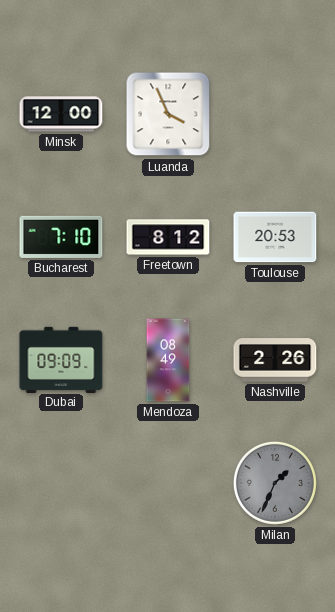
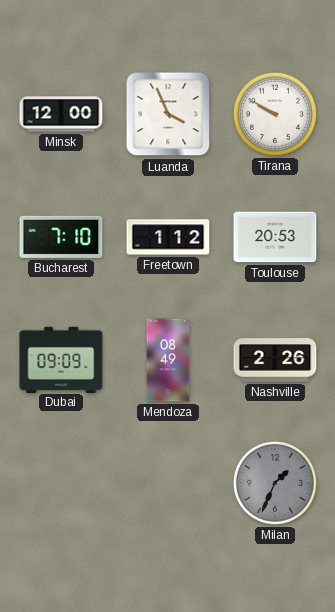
Tirana: none -> 9:50 (275, 114)
Freetown: 8:12 -> 1:12 (168, 237)
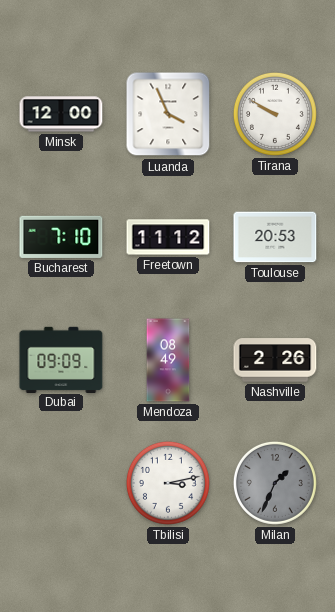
Freetown: 1:12 -> 11:12 (168, 237)
Tbilisi: none -> 3:13 (168, 483)
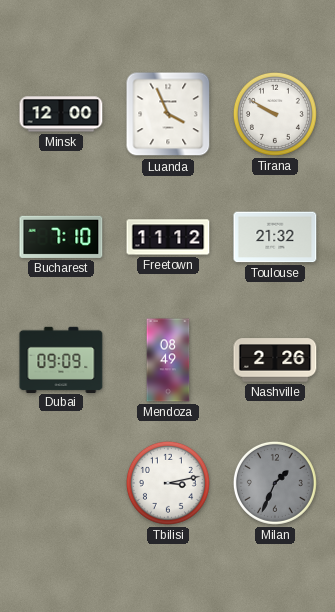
Toulouse: 20:53 -> 21:32 (275, 237)
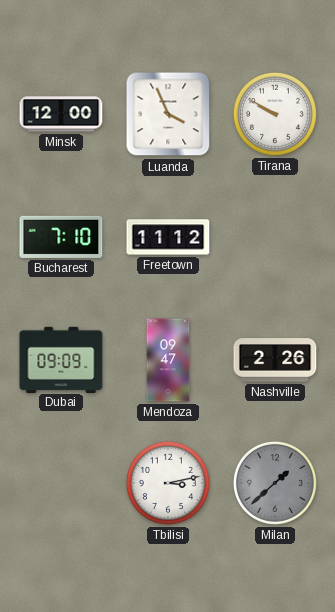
Toulouse: 21:32 -> none (275, 237)
Mendoza: 08:49 -> 09:47 (168, 360)
Milan: 1:34 -> 1:38 (275, 483)
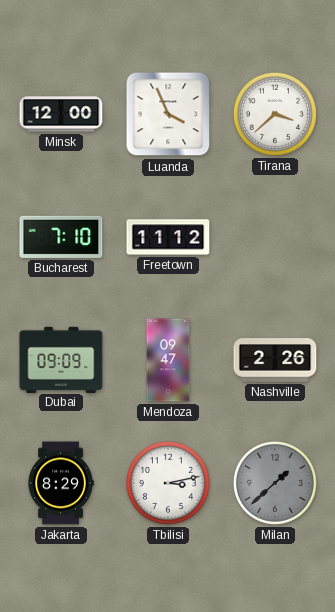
Tirana: 9:50 -> 3:38 (275, 114)
Jakarta: none -> 8:29 (61, 483)
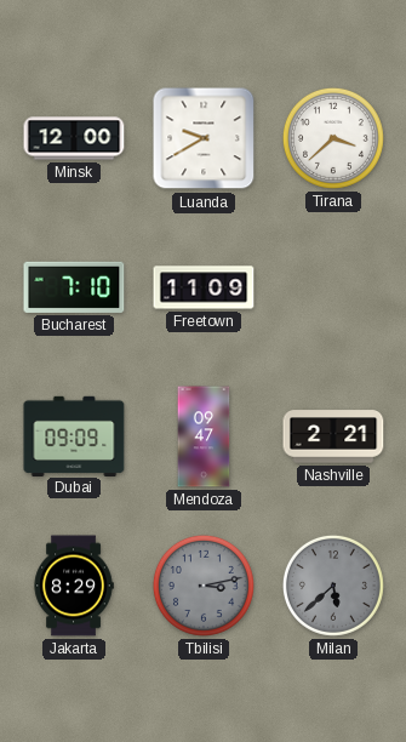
Luanda: 3:56 -> 9:40 (204, 138)
Freetown: 11:12 -> 11:09 (204, 287)
Nashville: 2:26 -> 2:21 (333, 436)
Tbilisi dial: white -> grey (204, 586)
Milan: 1:38 -> 5:38 (333, 586)
